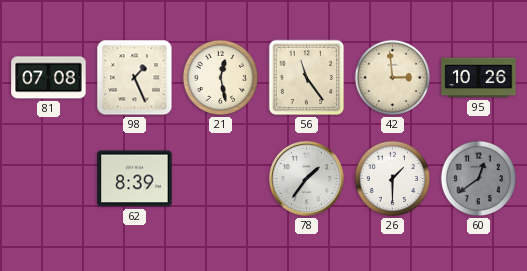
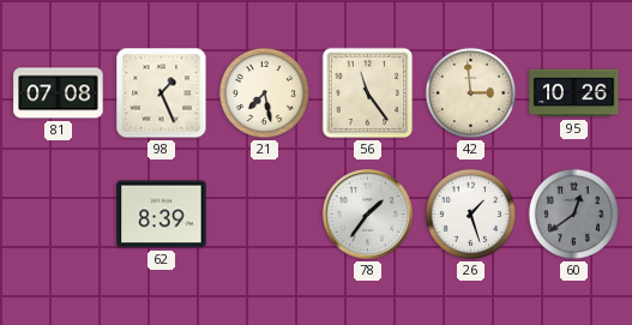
21: 12:28 -> 7:28 (265, 94)
26: 1:30 -> 1:27 (471, 215)
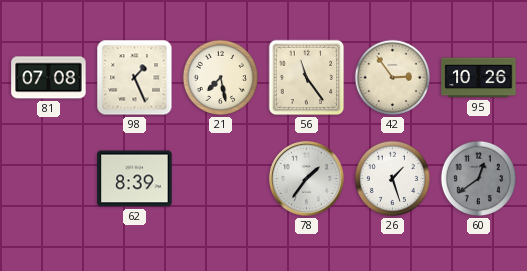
42: 2:59 -> 2:54 (393, 78)
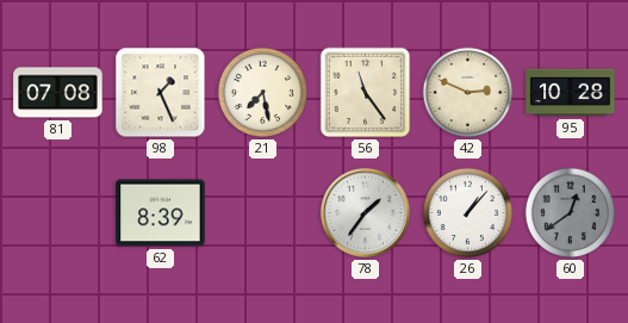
42: 2:54 -> 2:49 (468, 93)
95: 10:26 -> 10:28 (571, 93)
26: 1:27 -> 1:07 (468, 213)
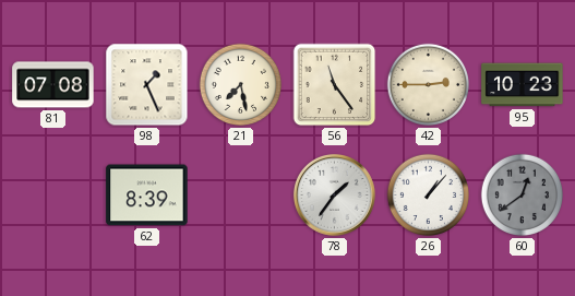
42: 2:49 -> 2:45 (429, 85)
95: 10:28 -> 10:23 (523, 85)
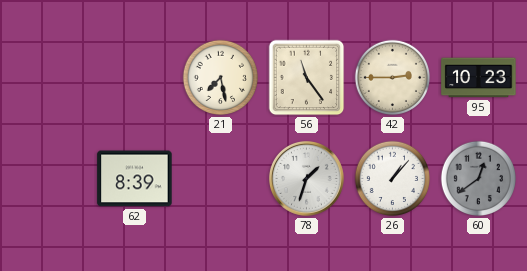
81: 07:08 -> none (53, 85)
98: 1:26 -> none (147, 85)
78: 1:36 -> 1:33 (306, 178)
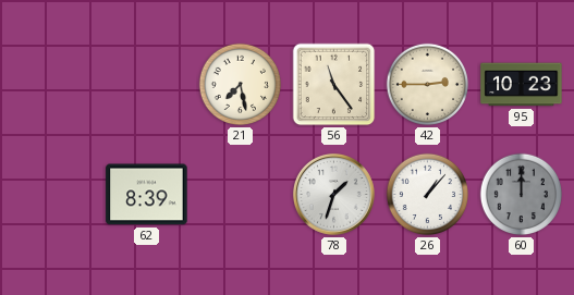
60: 12:39 -> 12:00 (522, 195)
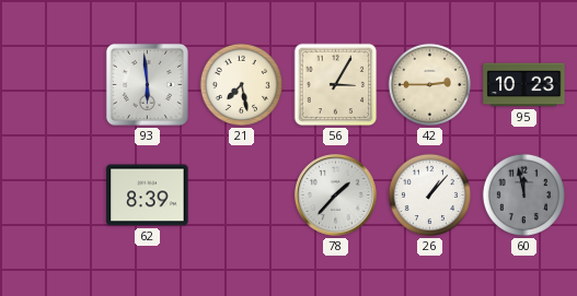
93: none -> 5:59 (147, 84)
56: 11:24 -> 3:05 (336, 85)
78: 1:33 -> 1:37 (335, 194)
60: 12:00 -> 11:58 (524, 196)
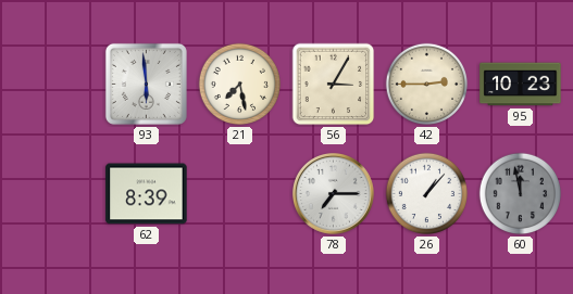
78: 1:37 -> 7:15 (333, 193)
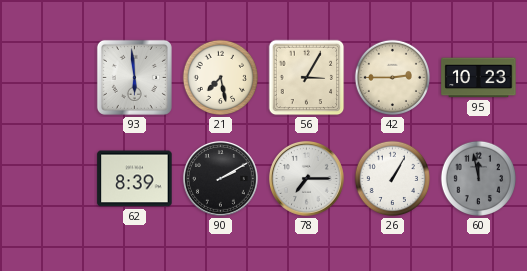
90: none -> 2:10 (220, 178)
26: 1:07 -> 1:05 (393, 179)
